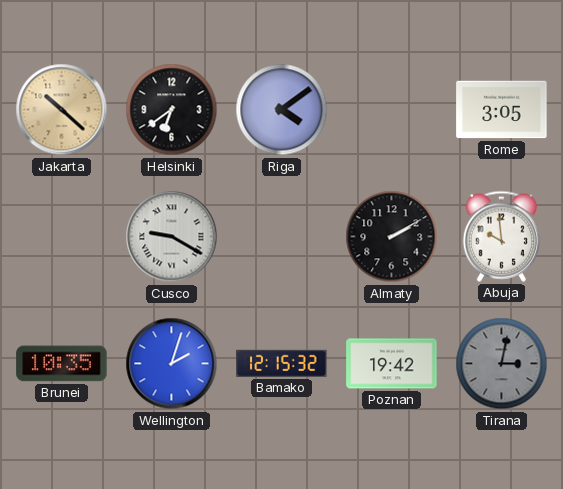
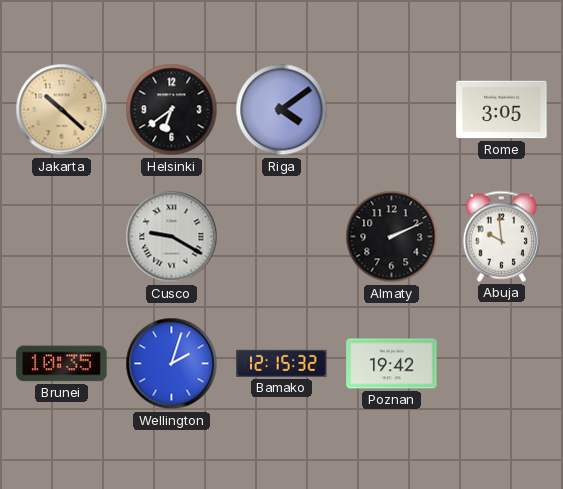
Almaty: 2:10 -> 2:11 (392, 237)
Tirana: 3:02 -> none (502, 364)
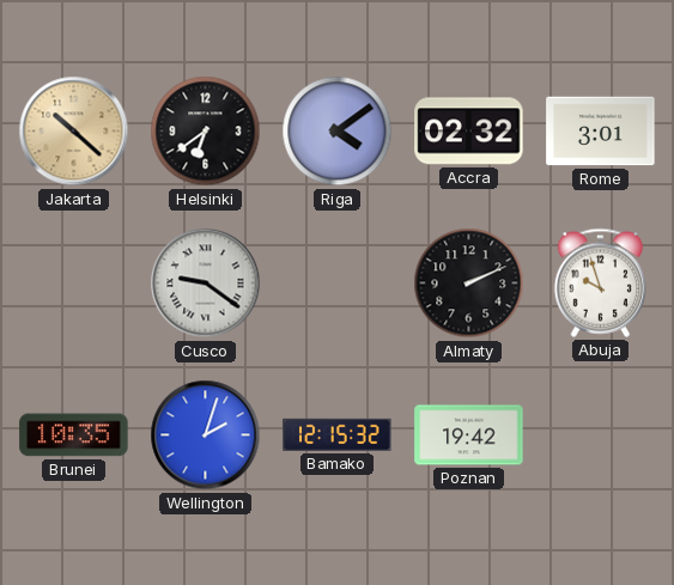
Accra: none -> 02:32 (469, 132)
Rome: 3:05 -> 3:01 (601, 132)
Cusco: 9:20 -> 9:21 (206, 284)
Abuja: 9:59 -> 9:57 (600, 282)
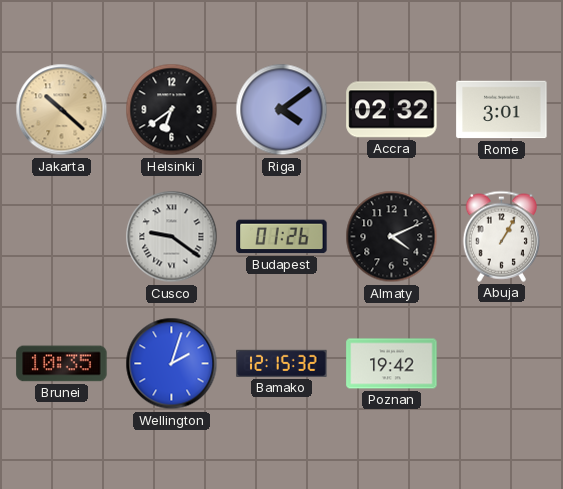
Budapest: none -> 01:26 (282, 237)
Almaty: 2:11 -> 4:11 (392, 237)
Abuja: 9:57 -> 1:05 (501, 236)
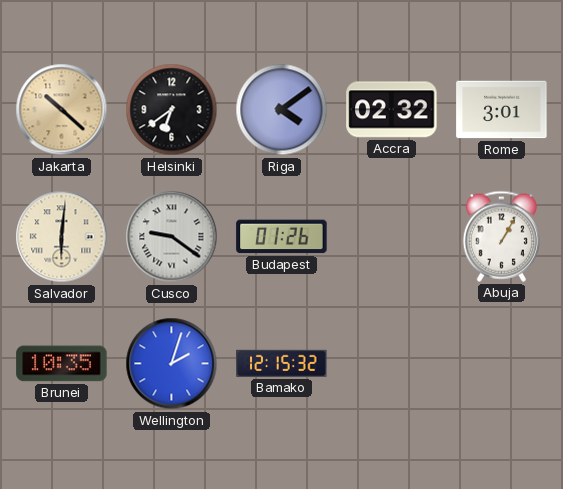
Salvador: none -> 6:01 (62, 237)
Almaty: 4:11 -> none (392, 237)
Poznan: 19:42 -> none (392, 364)
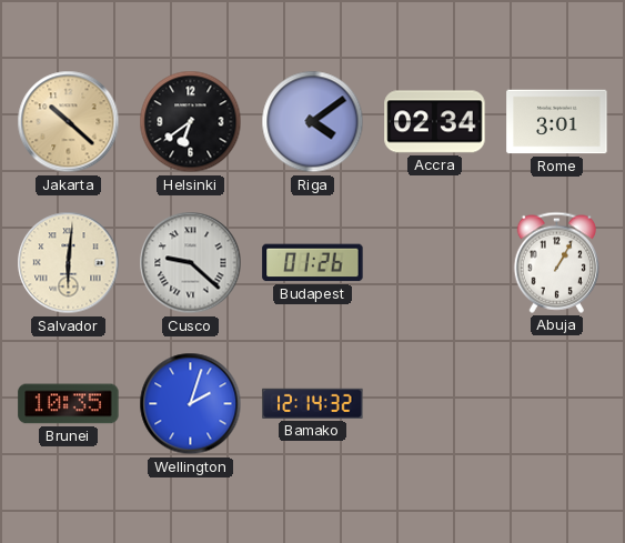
Accra: 02:32 -> 02:34 (435, 122)
Cusco: 9:21 -> 9:22 (191, 263)
Bamako: 12:15 -> 12:14 (313, 403)
